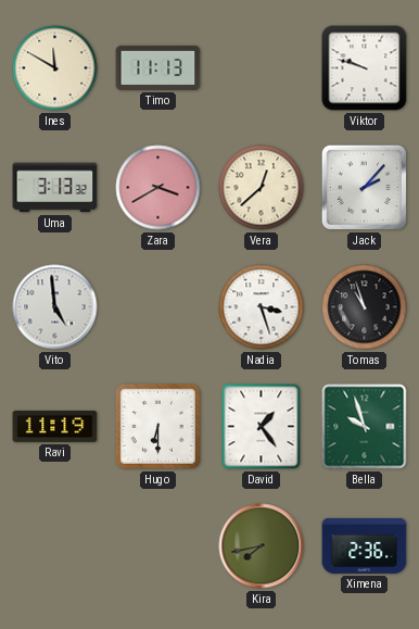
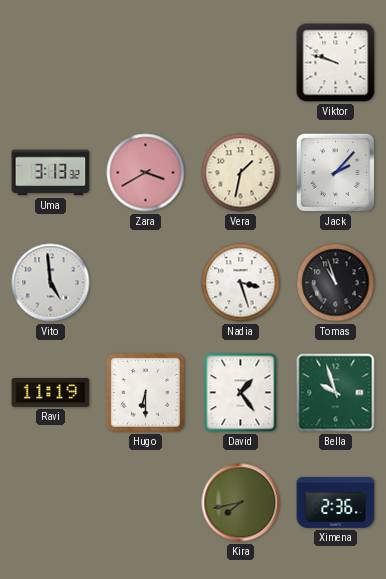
Ines: 11:50 -> none (55, 68)
Timo: 11:13 -> none (158, 67)
Vera: 12:38 -> 1:32 (241, 173)
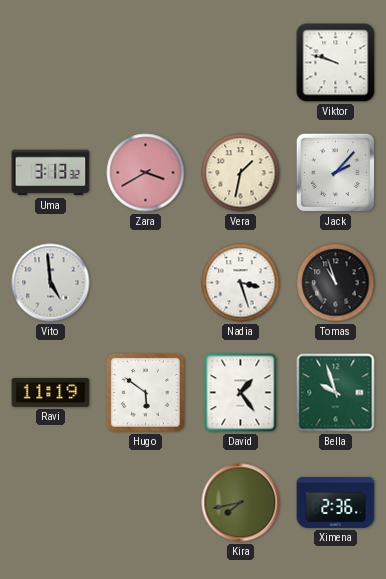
Hugo: 6:30 -> 5:51 (145, 392)
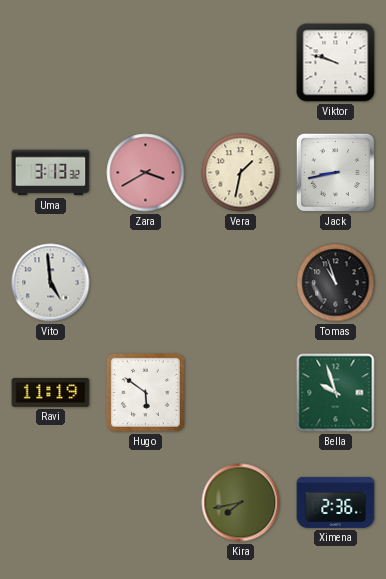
Jack: 2:07 -> 8:43 (335, 172)
Nadia: 3:27 -> none (241, 283)
David: 1:24 -> none (241, 393)
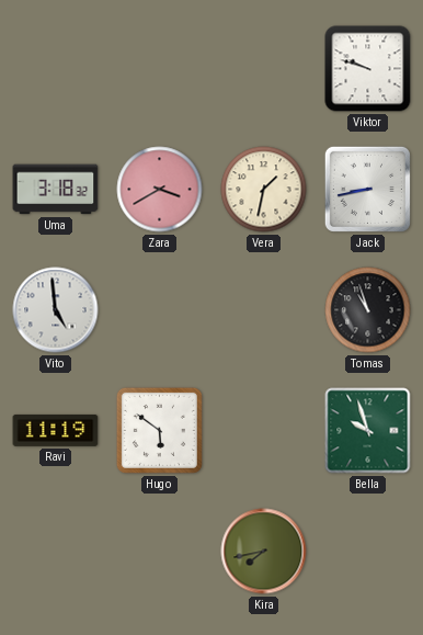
Uma: 3:13 -> 3:18 (56, 190)
Ximena: 2:36 -> none (336, 502)
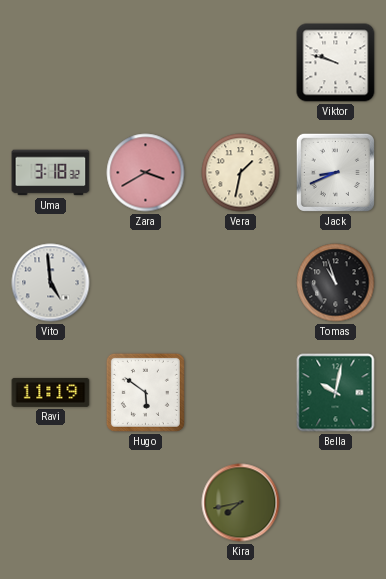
Jack: 8:43 -> 8:41 (335, 172)
Bella: 9:57 -> 10:02 (336, 393)
